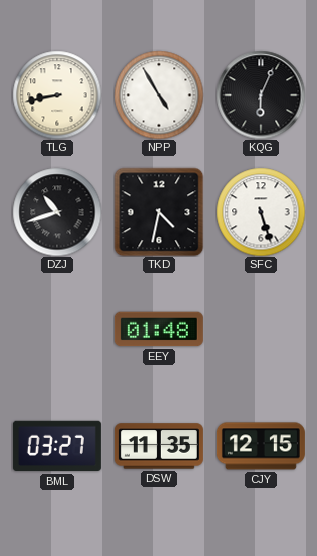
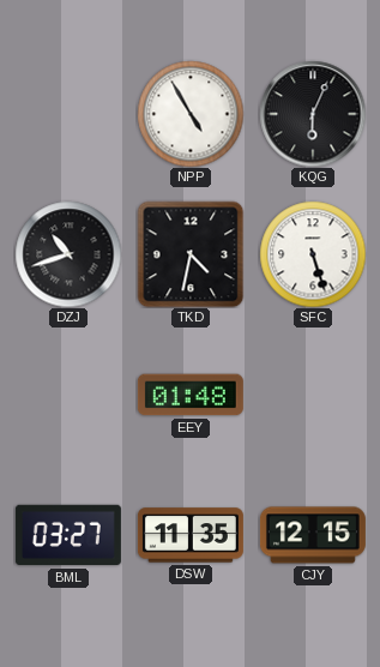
TLG: 8:43 -> none (57, 95)
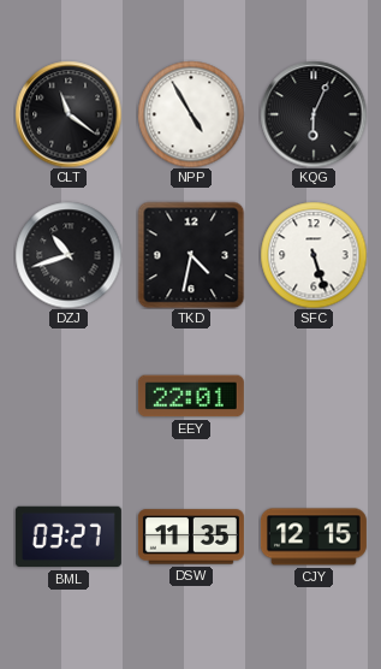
CLT: none -> 11:21 (69, 114)
EEY: 01:48 -> 22:01 (191, 396)
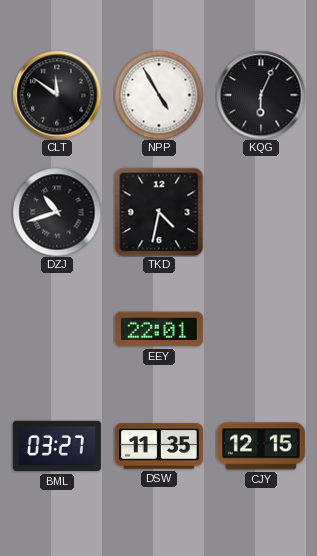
CLT: 11:21 -> 11:51 (57, 95)
SFC: 5:27 -> none (314, 255)
